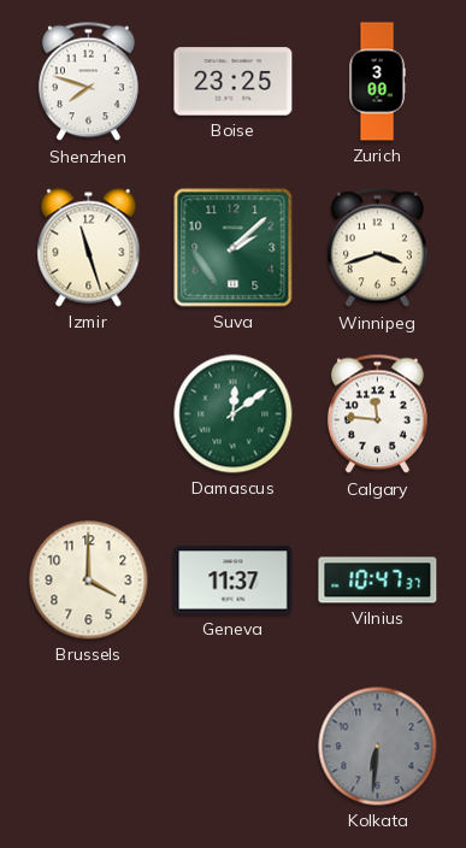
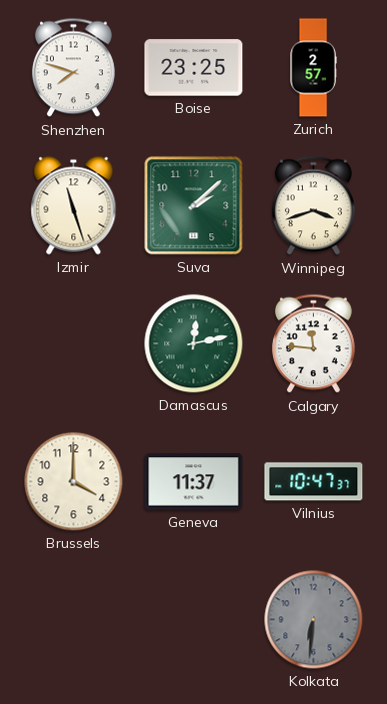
Zurich: 3:00 -> 2:57 (313, 68)
Damascus: 12:09 -> 12:13 (194, 344)
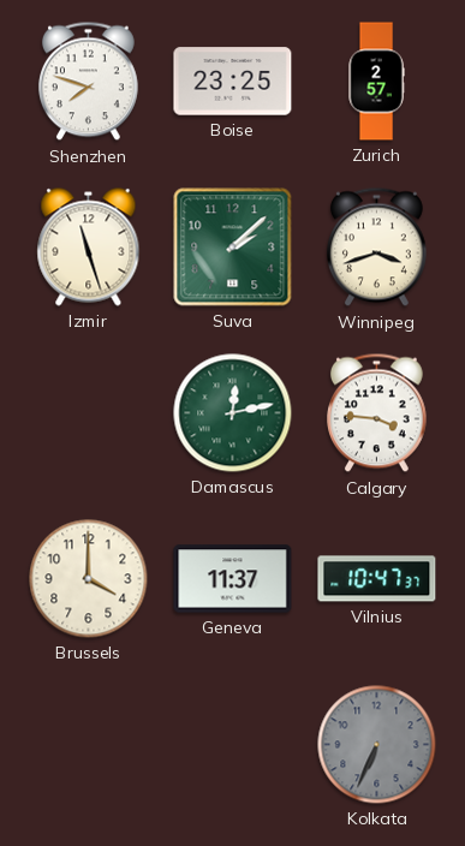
Calgary: 11:46 -> 3:46 (376, 413)
Kolkata: 6:31 -> 6:34 (377, 745)
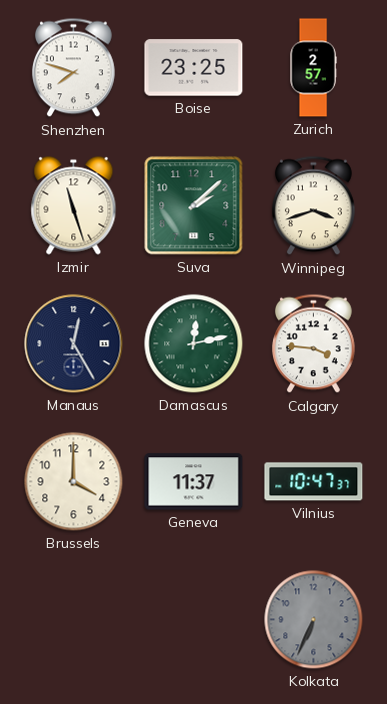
Manaus: none -> 12:25 (74, 344)
